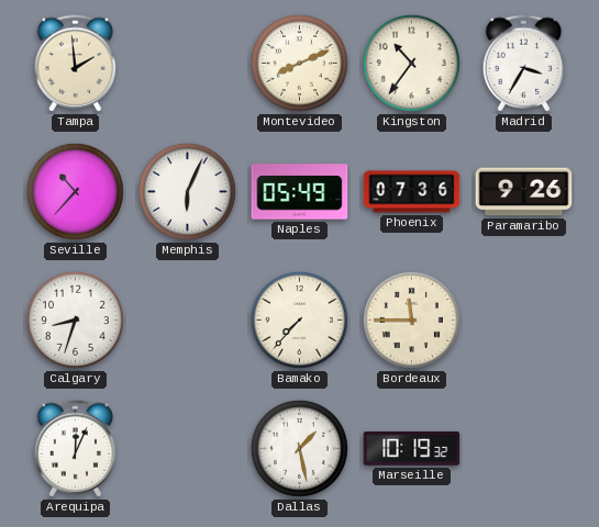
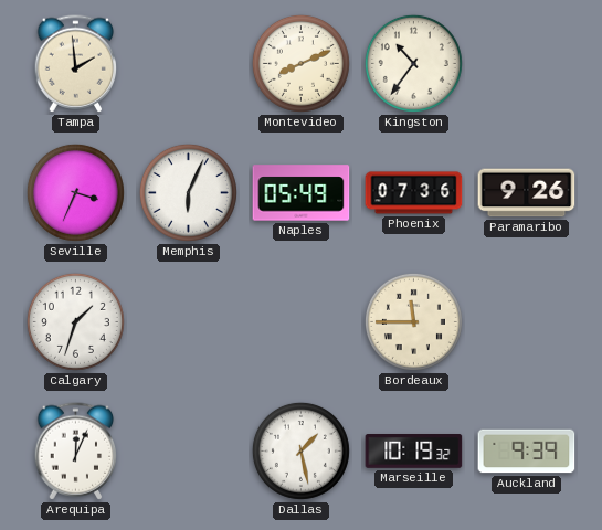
Madrid: 3:35 -> none (524, 64)
Seville: 10:37 -> 3:34 (75, 192)
Calgary: 8:33 -> 1:33 (75, 321)
Bamako: 7:37 -> none (299, 319)
Auckland: none -> 9:39 (527, 452)
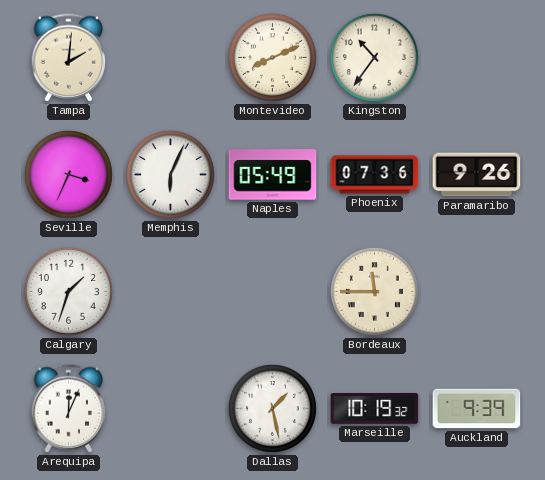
Tampa: 1:59 -> 2:01 (69, 58)
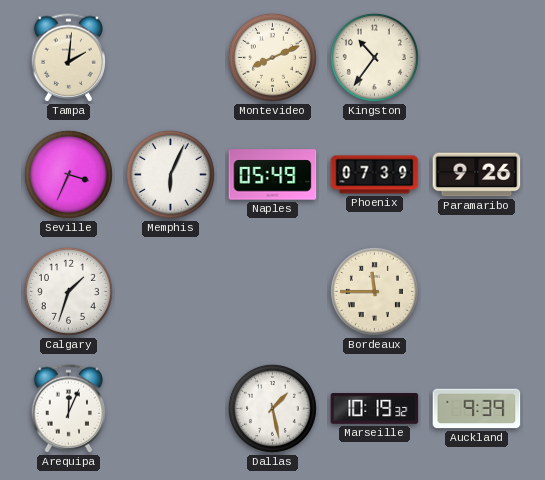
Phoenix: 07:36 -> 07:39 (375, 175)
